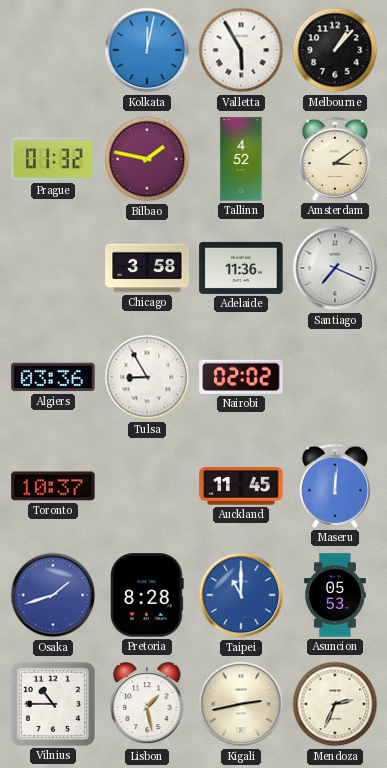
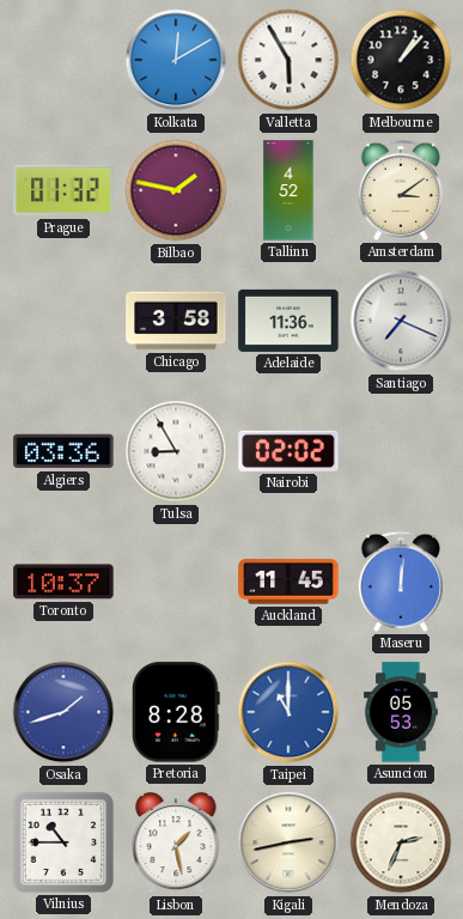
Kolkata: 12:02 -> 12:10 (176, 60)
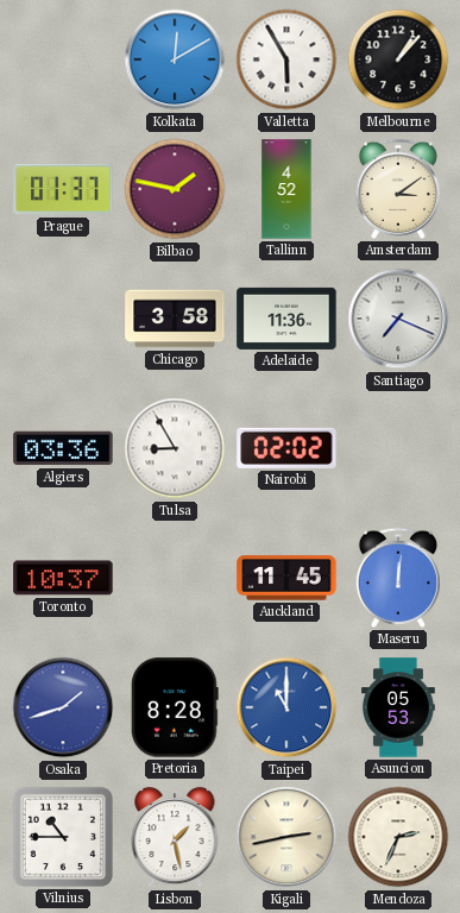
Prague: 01:32 -> 01:37 (63, 189)
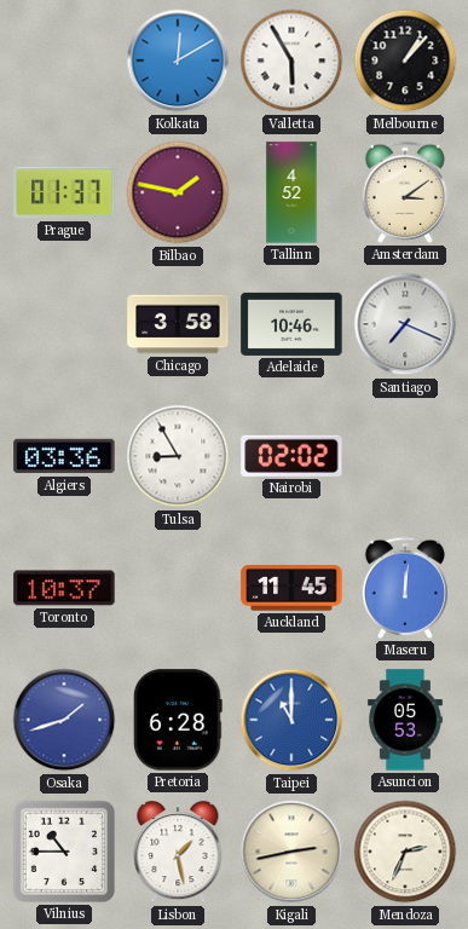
Adelaide: 11:36 -> 10:46 (291, 324)
Pretoria: 8:28 -> 6:28 (178, 720)
